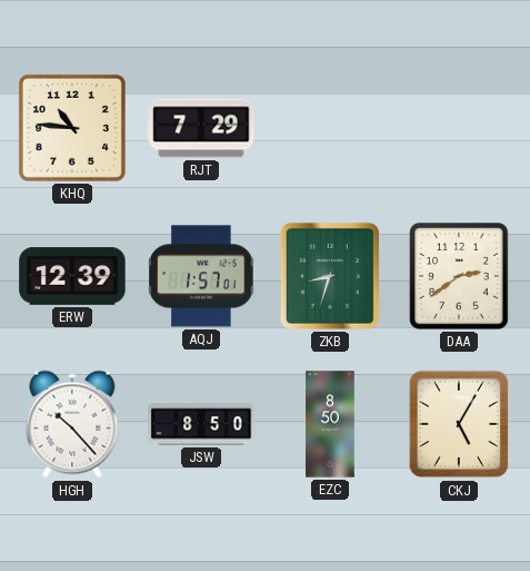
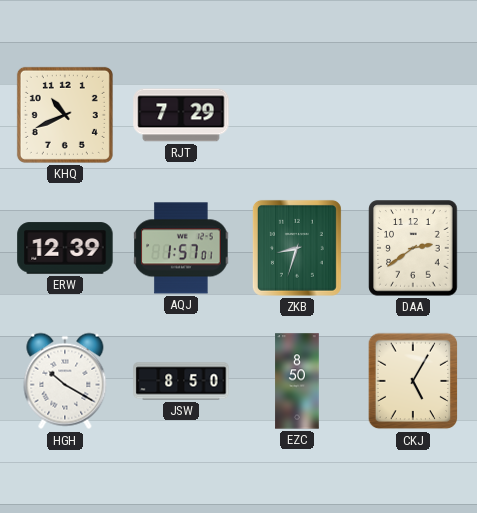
KHQ: 10:46 -> 10:41 (65, 115)
HGH: 10:23 -> 10:20 (65, 381)
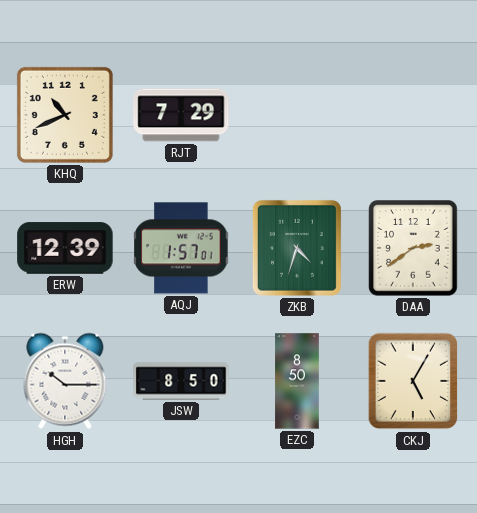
ZKB: 8:33 -> 4:33 (297, 248)
HGH: 10:20 -> 10:15 (65, 381)
